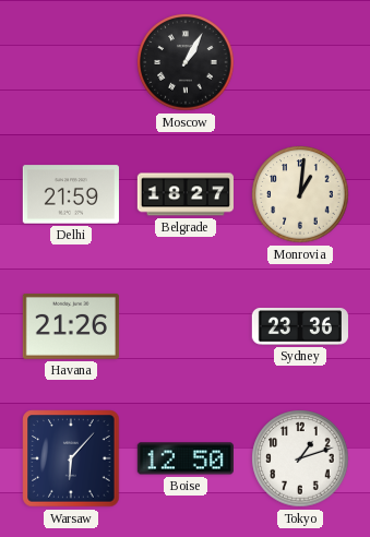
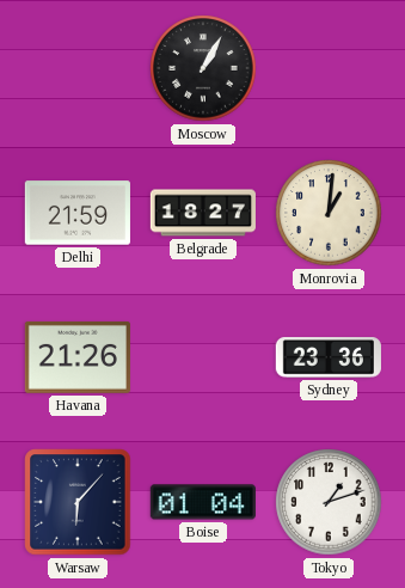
Boise: 12:50 -> 01:04 (203, 502)
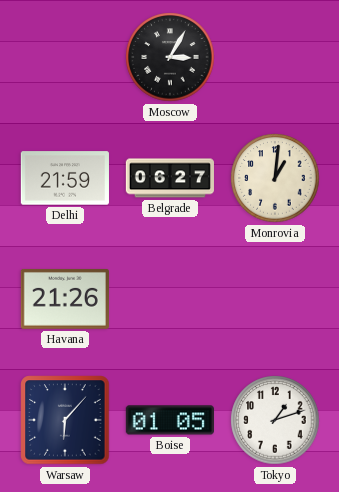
Moscow: 1:05 -> 3:05 (170, 57)
Belgrade: 18:27 -> 06:27 (170, 178)
Sydney: 23:36 -> none (329, 357)
Boise: 01:04 -> 01:05 (170, 420)
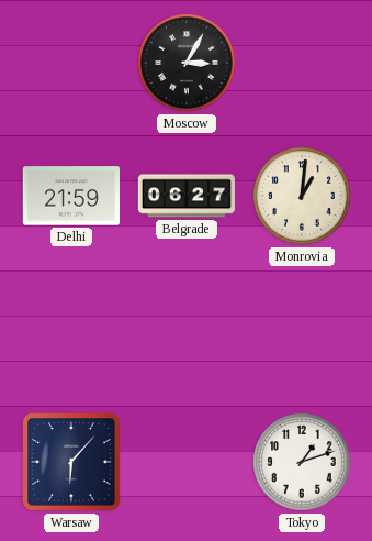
Havana: 21:26 -> none (65, 299)
Boise: 01:05 -> none (170, 420)
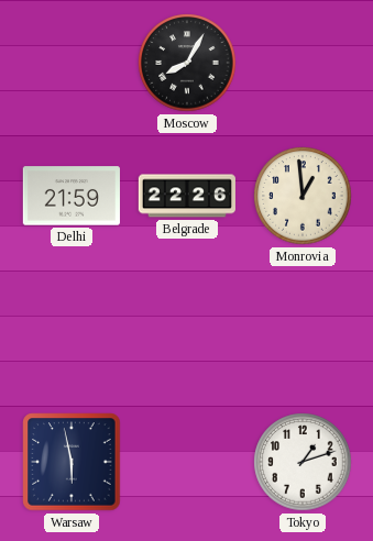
Moscow: 3:05 -> 8:05 (187, 63)
Belgrade: 06:27 -> 22:26 (187, 196)
Monrovia: 1:01 -> 12:59 (303, 196)
Warsaw: 6:07 -> 5:58 (72, 462)
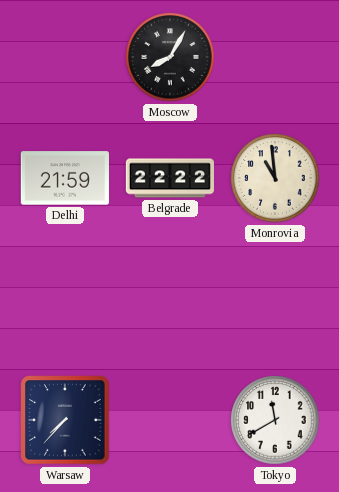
Belgrade: 22:26 -> 22:22 (170, 178)
Monrovia: 12:59 -> 10:59 (275, 178)
Warsaw: 5:58 -> 7:37 (65, 420)
Tokyo: 1:12 -> 11:40 (275, 420)
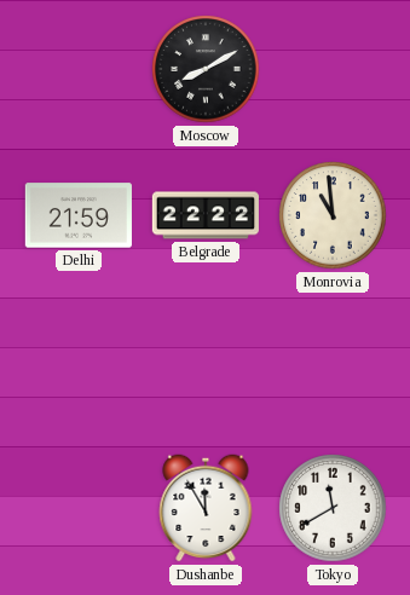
Moscow: 8:05 -> 8:10 (206, 69)
Warsaw: 7:37 -> none (65, 420)
Dushanbe: none -> 11:55 (206, 508)
